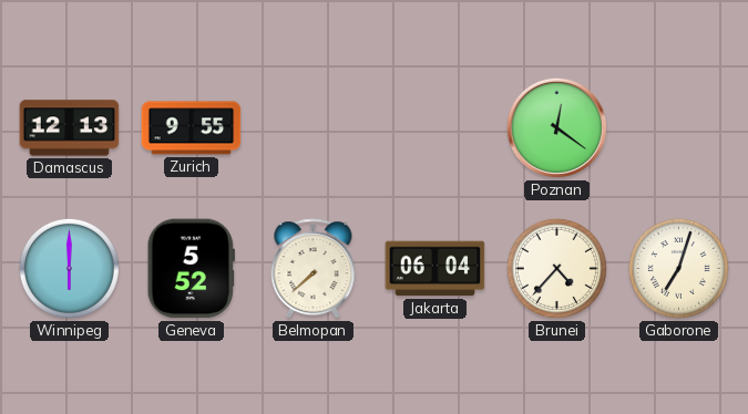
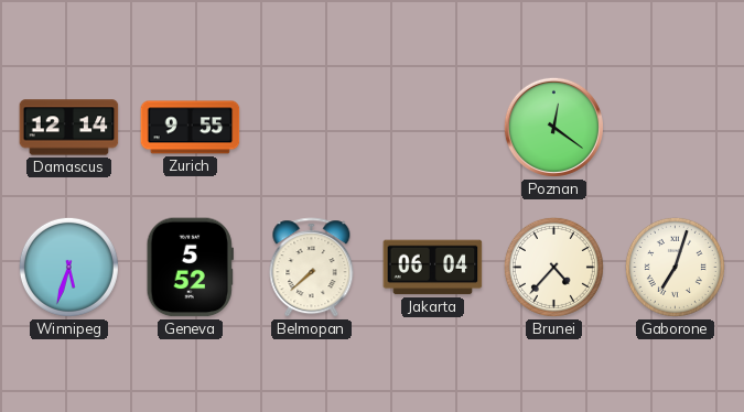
Damascus: 12:13 -> 12:14 (69, 128)
Winnipeg: 6:00 -> 5:33 (68, 267)
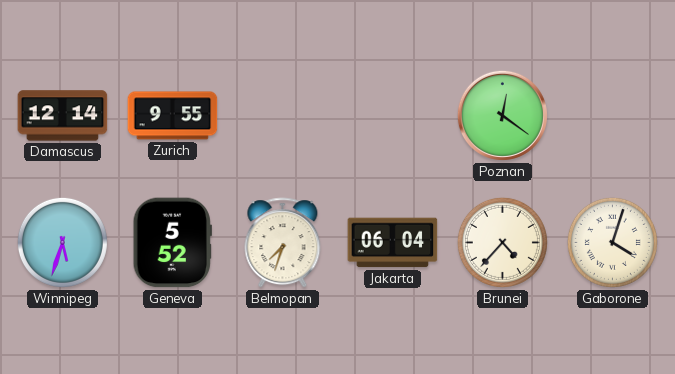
Belmopan: 7:38 -> 7:33 (283, 243)
Gaborone: 7:03 -> 4:03 (612, 242)
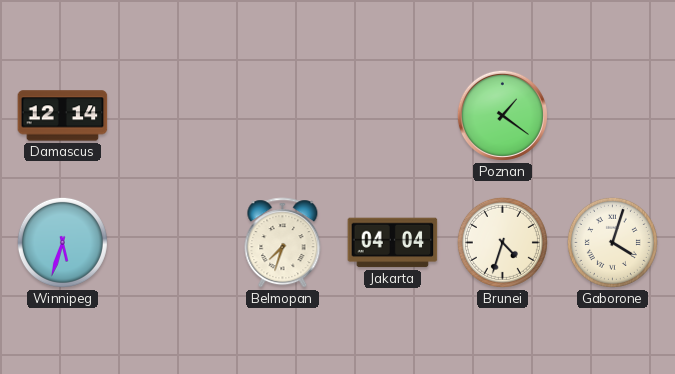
Zurich: 9:55 -> none (173, 116)
Poznan: 12:21 -> 1:21 (502, 115)
Geneva: 5:52 -> none (172, 243)
Jakarta: 06:04 -> 04:04 (393, 243)
Brunei: 4:37 -> 4:33 (502, 242)
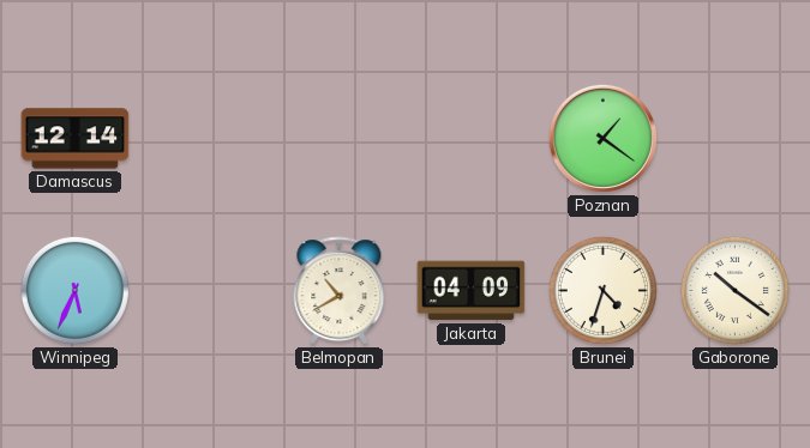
Winnipeg: 5:33 -> 5:34 (74, 290)
Belmopan: 7:33 -> 10:40 (340, 291)
Jakarta: 04:04 -> 04:09 (472, 291)
Gaborone: 4:03 -> 10:21 (734, 290)
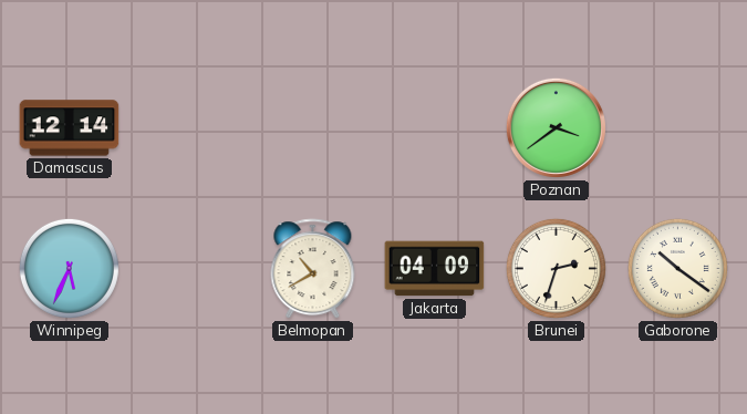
Poznan: 1:21 -> 3:39 (556, 127)
Brunei: 4:33 -> 2:33 (556, 268)
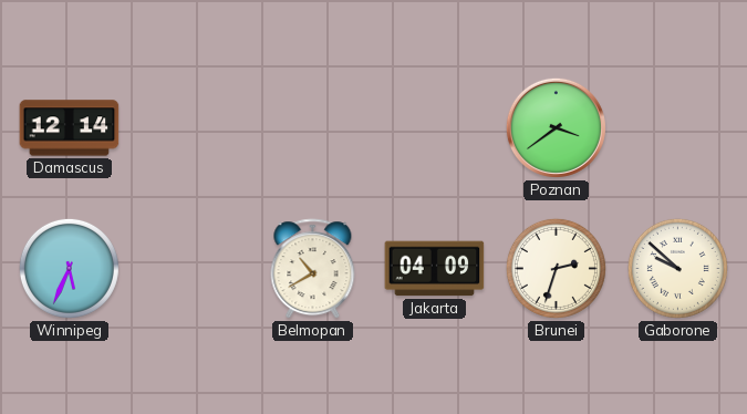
Gaborone: 10:21 -> 9:52 (677, 268)
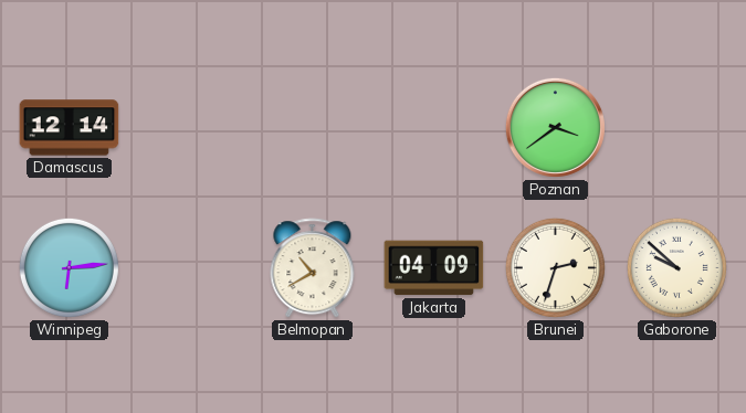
Winnipeg: 5:34 -> 6:14 (69, 267)
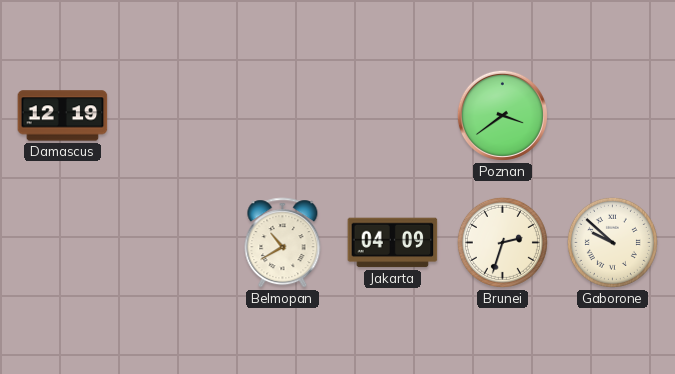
Damascus: 12:14 -> 12:19 (63, 116)
Winnipeg: 6:14 -> none (69, 267)
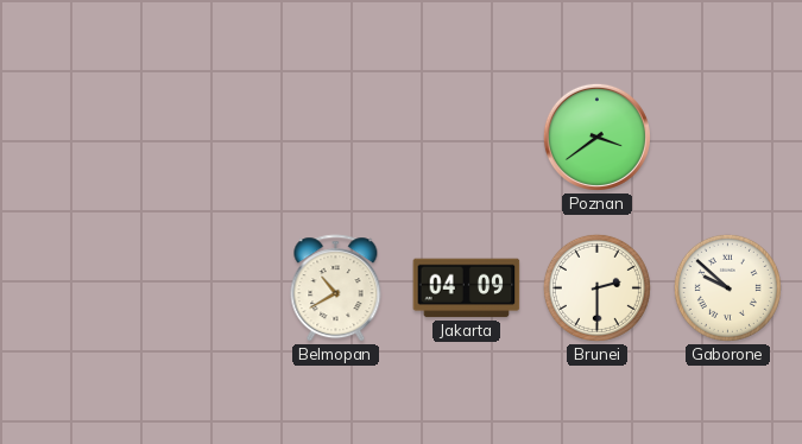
Damascus: 12:19 -> none (63, 116)
Brunei: 2:33 -> 2:30 (596, 287)
